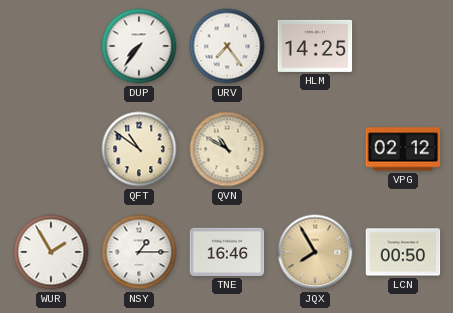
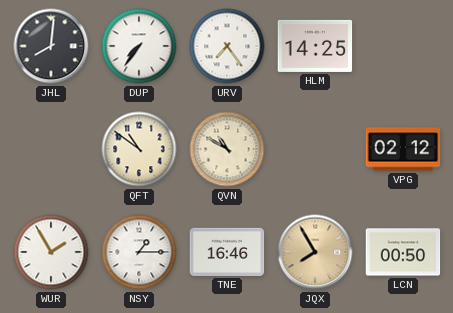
JHL: none -> 8:01 (51, 46)
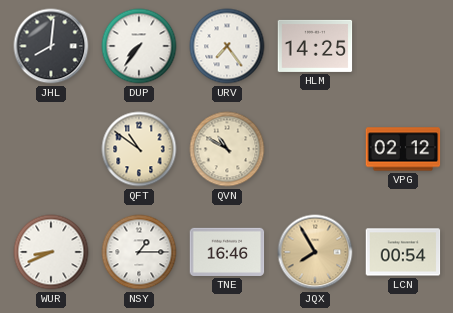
WUR: 1:55 -> 8:41 (51, 252)
LCN: 00:50 -> 00:54 (403, 252)
